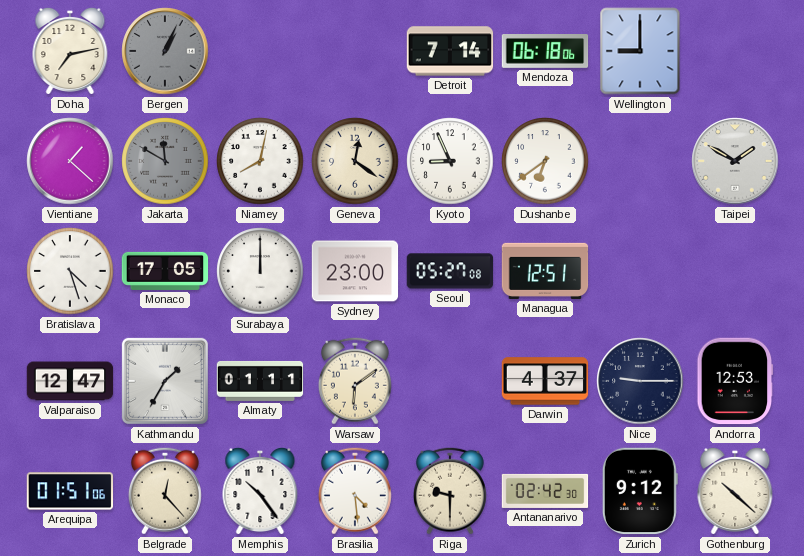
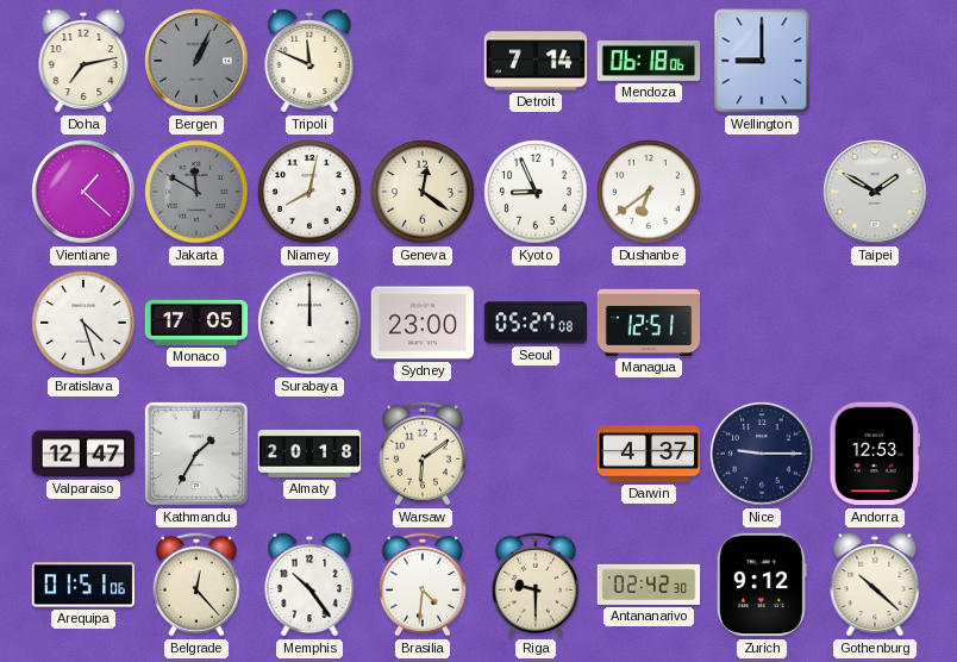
Tripoli: none -> 11:49 (309, 61)
Almaty: 01:11 -> 20:18 (309, 454)
Brasilia: 4:29 -> 4:31 (423, 585)
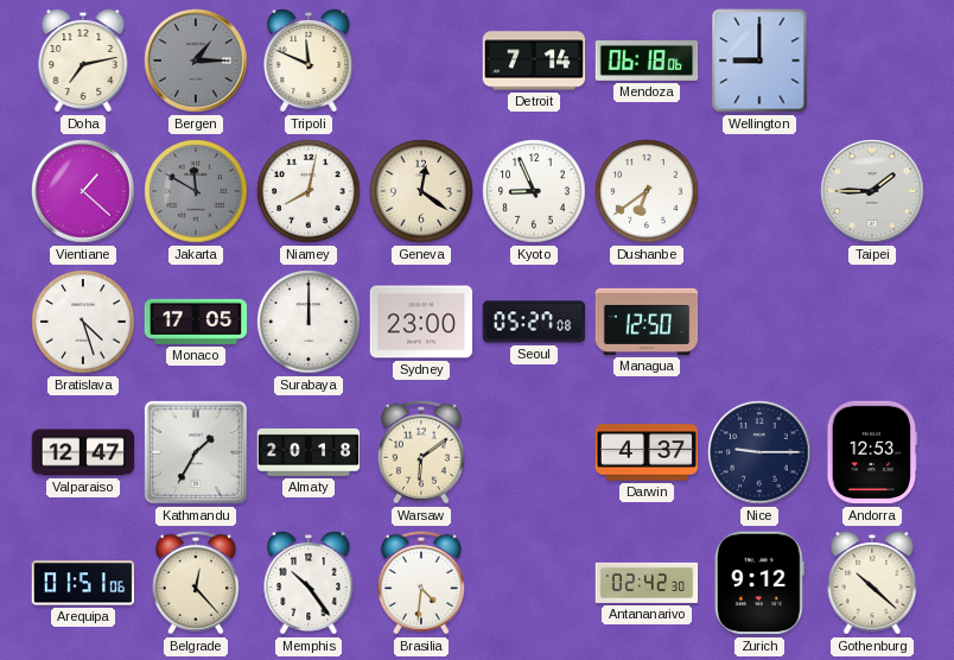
Bergen: 1:04 -> 1:15 (196, 61)
Taipei: 1:50 -> 1:45 (872, 191)
Managua: 12:51 -> 12:50 (647, 322)
Riga: 9:30 -> none (536, 585)
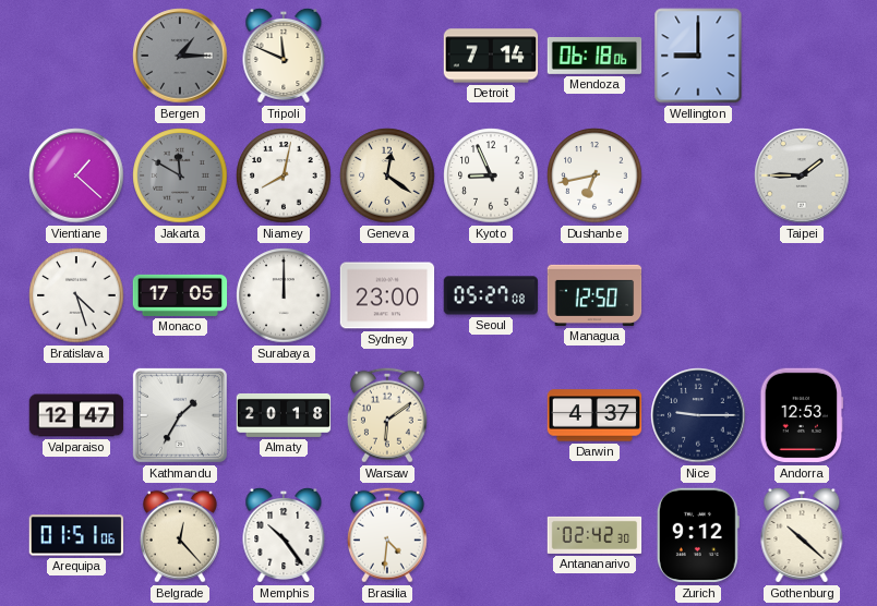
Doha: 7:13 -> none (83, 61)
Dushanbe: 6:39 -> 6:43 (594, 175)
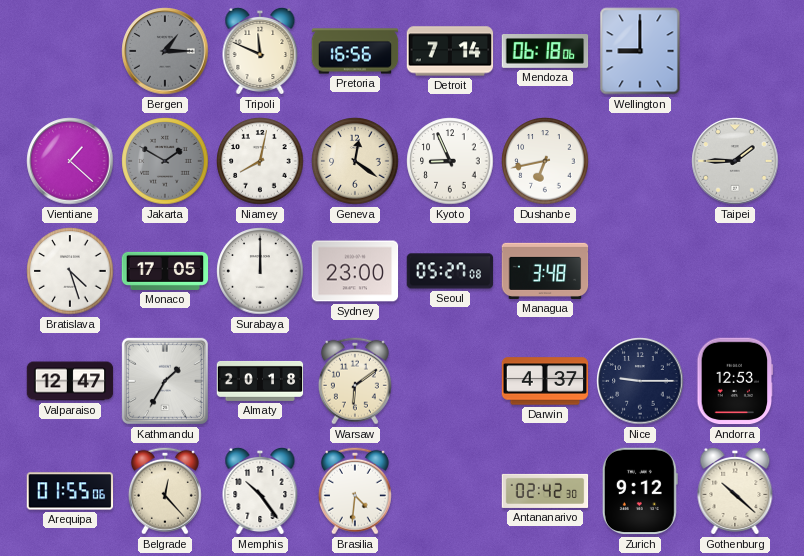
Pretoria: none -> 16:56 (355, 51)
Jakarta: 11:50 -> 1:50 (165, 161)
Managua: 12:50 -> 3:48 (545, 271)
Arequipa: 01:51 -> 01:55 (70, 491)
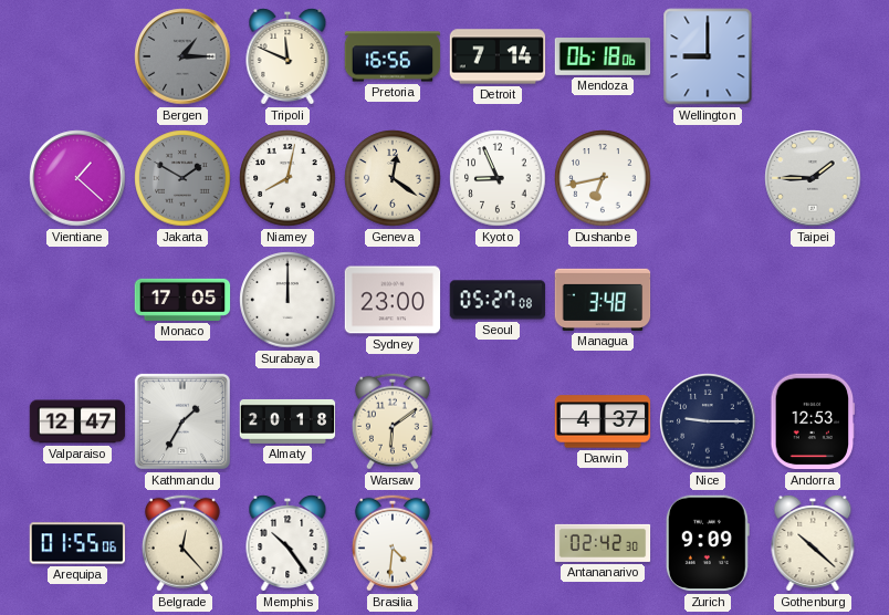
Bratislava: 4:27 -> none (70, 271)
Zurich: 9:12 -> 9:09 (708, 543)
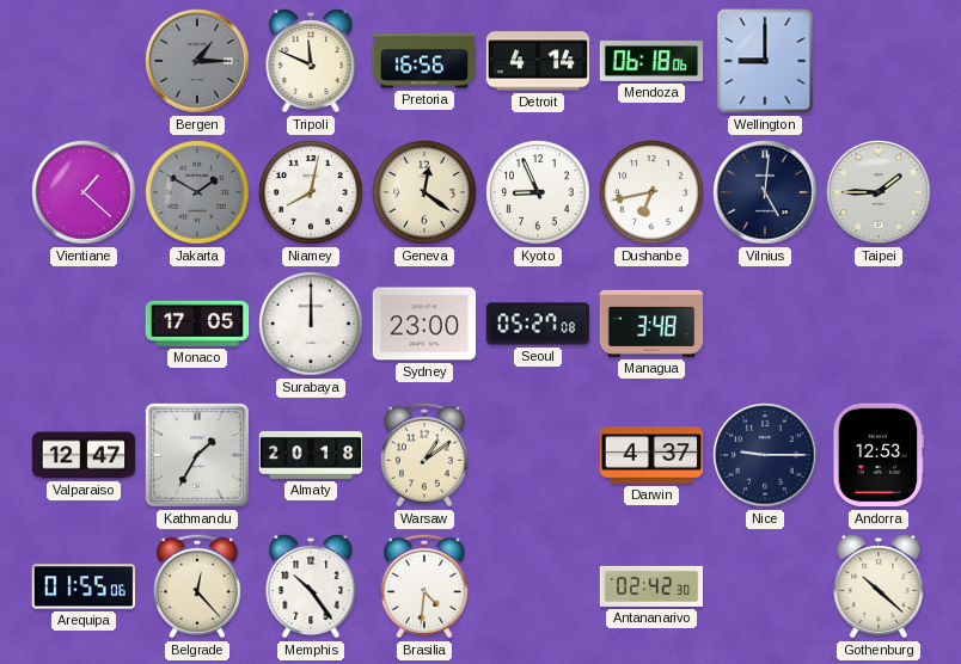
Detroit: 7:14 -> 4:14 (538, 61)
Vilnius: none -> 5:01 (765, 192)
Warsaw: 6:09 -> 1:09 (424, 455)
Zurich: 9:09 -> none (708, 543)
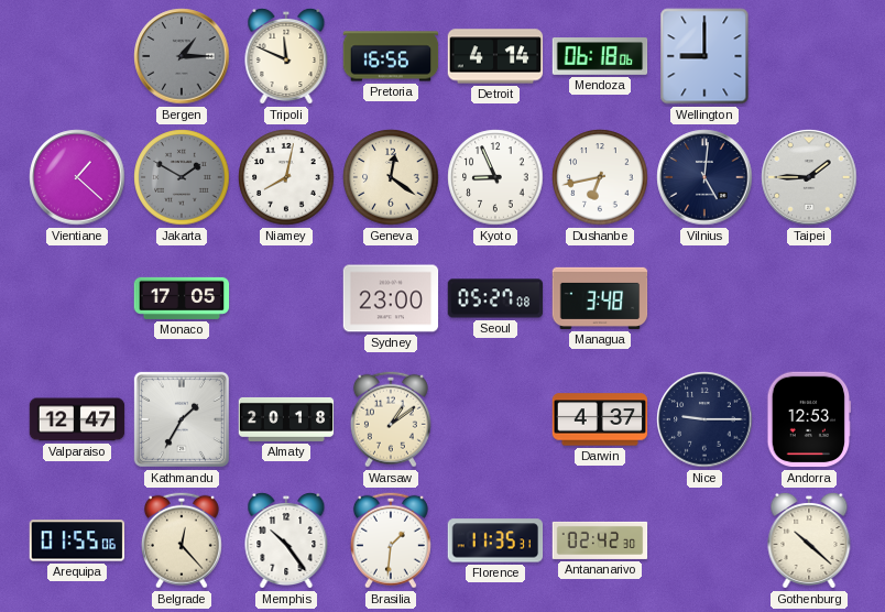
Surabaya: 12:00 -> none (311, 324)
Brasilia: 4:31 -> 1:31 (391, 540)
Florence: none -> 11:35 (495, 540)
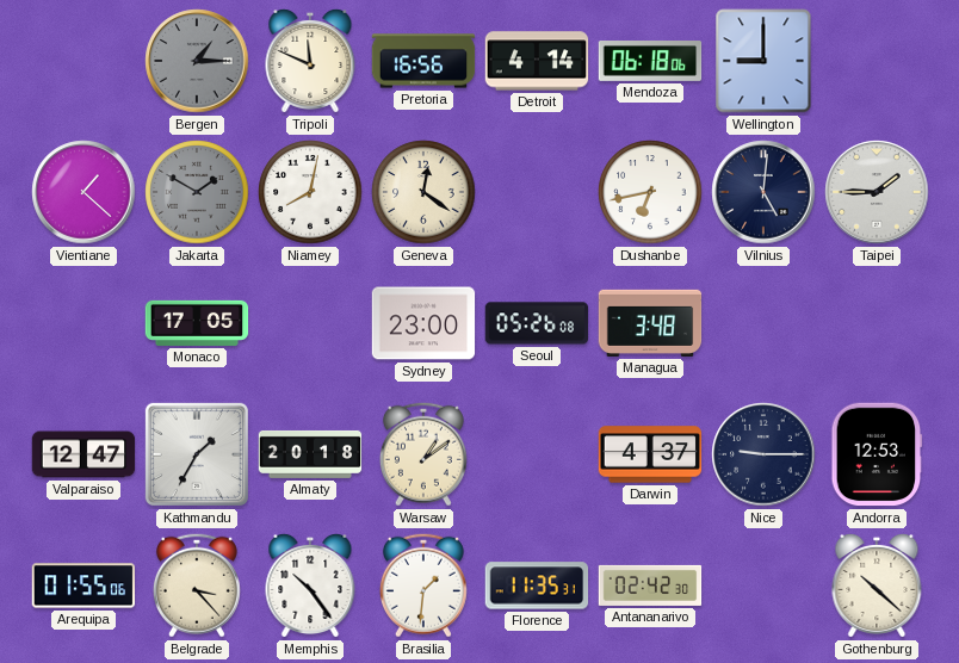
Kyoto: 8:56 -> none (495, 177)
Seoul: 05:27 -> 05:26 (537, 323)
Belgrade: 12:23 -> 3:23 (197, 585)
